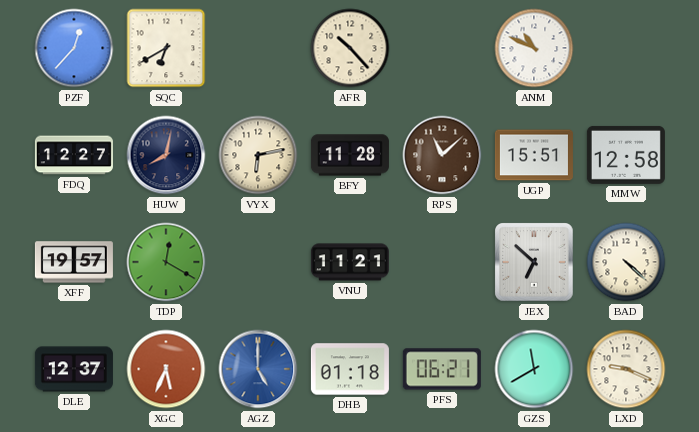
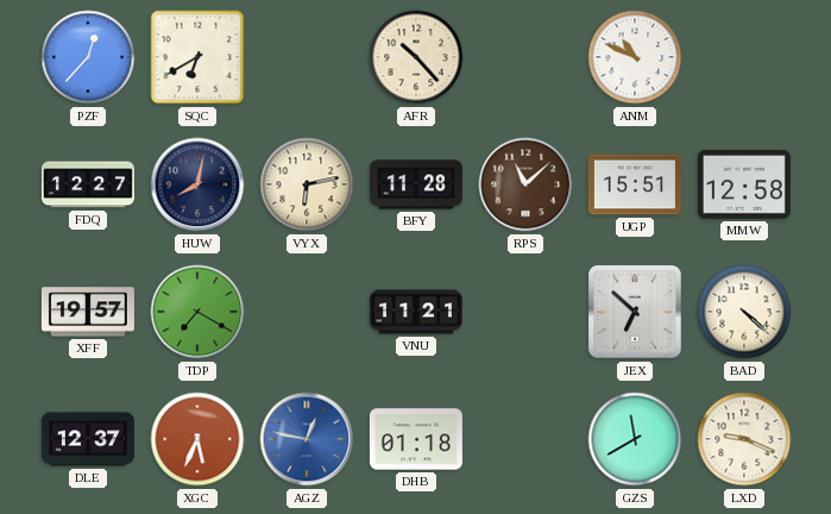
TDP: 12:20 -> 7:20 (197, 312)
AGZ: 5:00 -> 12:47 (307, 439)
PFS: 06:21 -> none (442, 369)
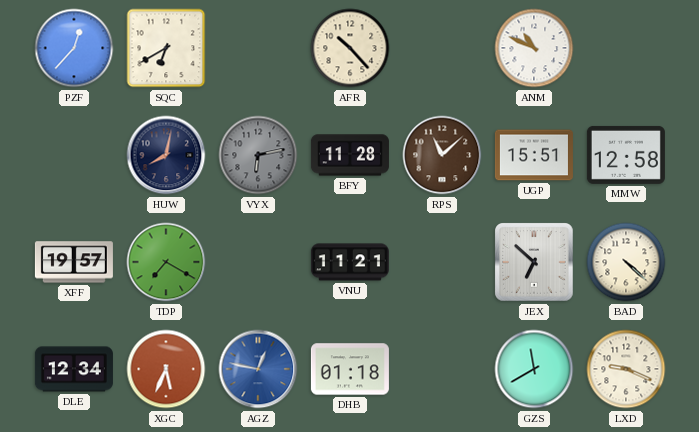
FDQ: 12:27 -> none (88, 184)
VYX dial: cream -> grey (258, 155)
DLE: 12:37 -> 12:34 (74, 369)
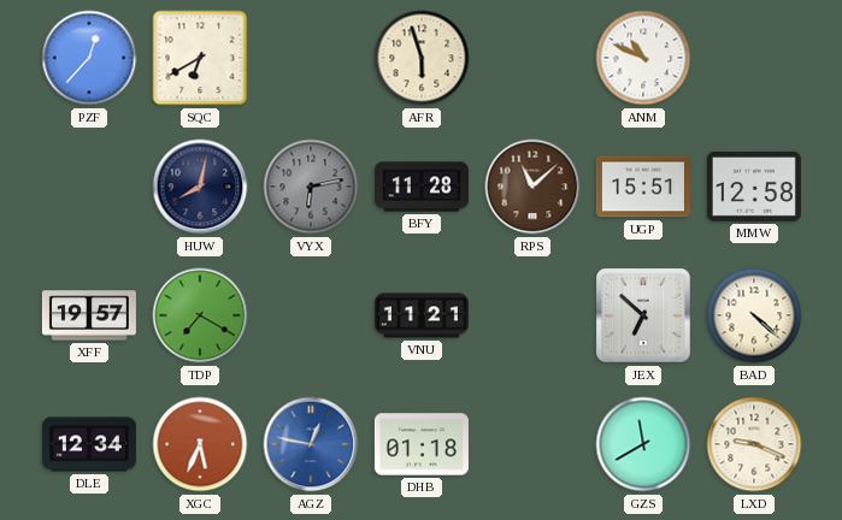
AFR: 10:23 -> 5:57 (422, 58)
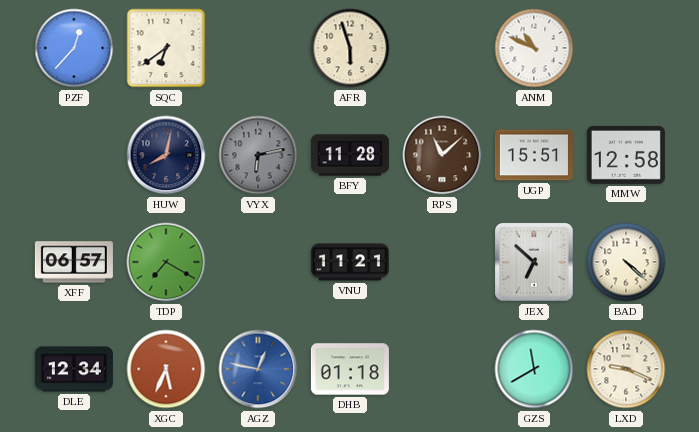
SQC: 6:40 -> 6:39 (166, 48)
XFF: 19:57 -> 06:57 (74, 262)
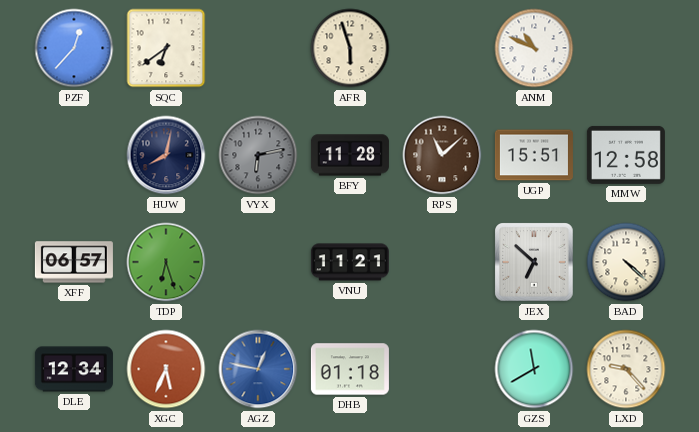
TDP: 7:20 -> 6:27 (166, 262)
LXD: 9:19 -> 9:23 (626, 369)
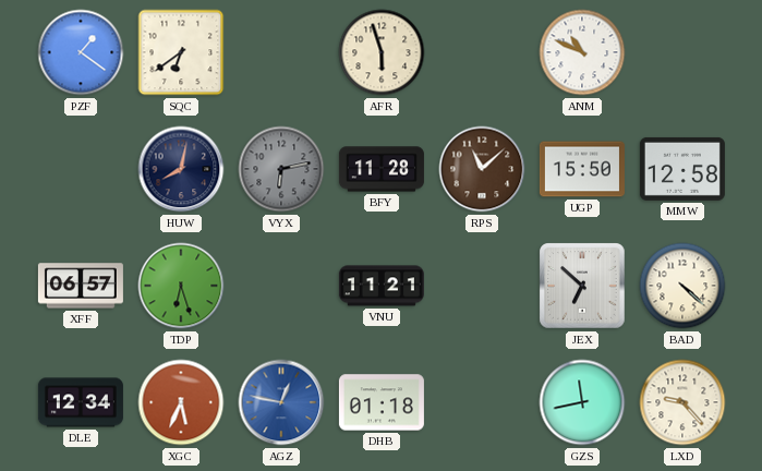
PZF: 12:37 -> 1:21 (81, 52)
UGP: 15:51 -> 15:50 (582, 169)
GZS: 11:40 -> 11:43 (582, 402)
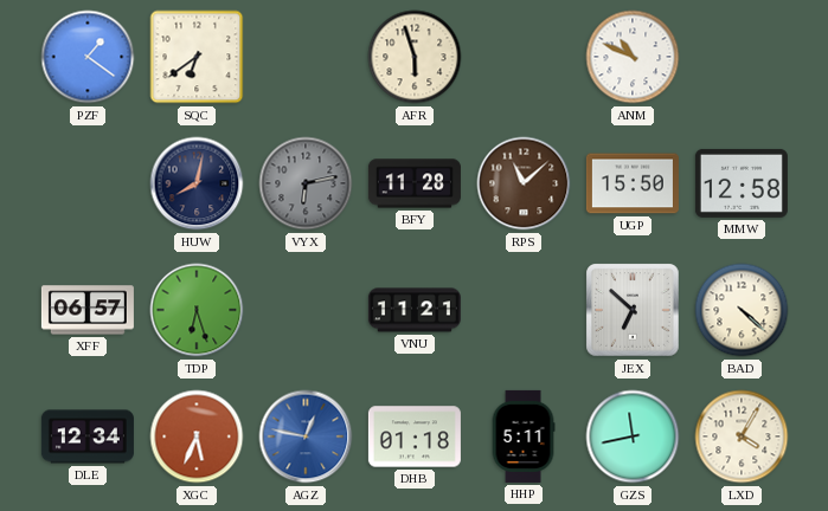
HHP: none -> 5:11 (524, 436)
LXD: 9:23 -> 4:05 (742, 436)
